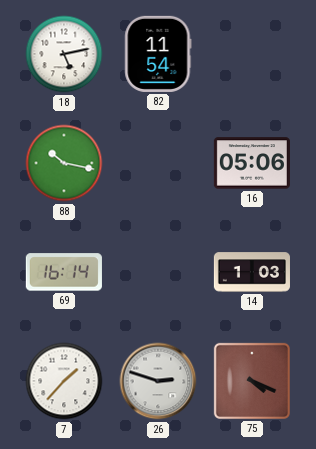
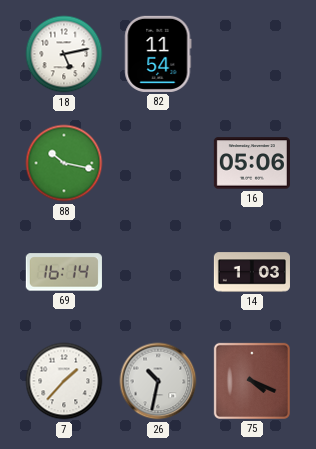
26: 2:48 -> 10:32 (158, 381)
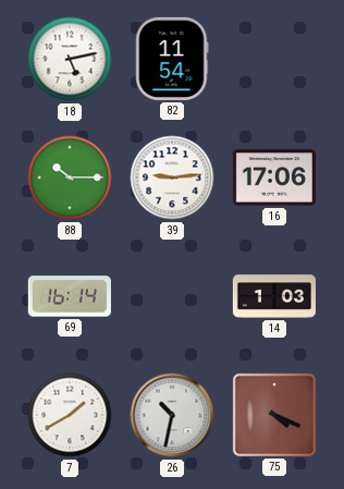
88: 10:17 -> 10:15 (70, 178)
39: none -> 9:14 (172, 178)
16: 05:06 -> 17:06 (274, 178)
7: 1:37 -> 1:40 (70, 415)
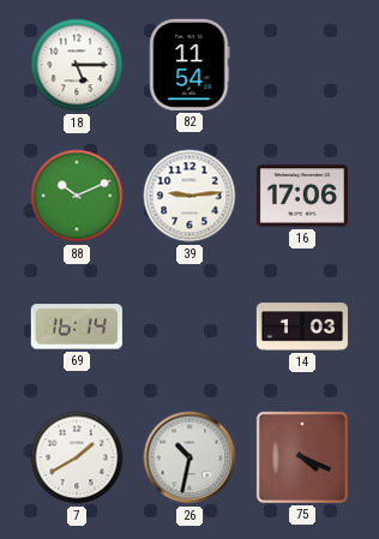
18: 5:13 -> 5:15 (77, 65)
88: 10:15 -> 10:11 (77, 196)
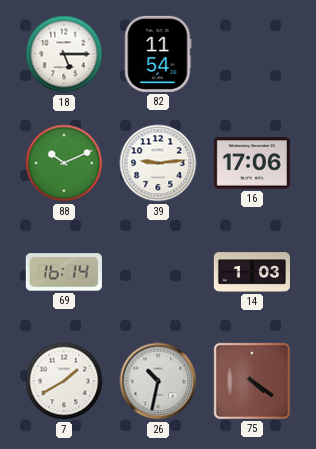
75: 4:19 -> 4:21 (252, 381)
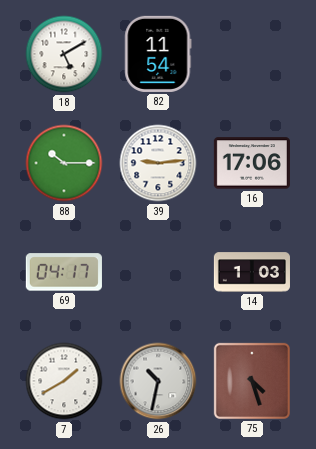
18: 5:15 -> 5:10 (64, 54)
88: 10:11 -> 10:15 (64, 163)
69: 16:14 -> 04:17 (64, 272)
75: 4:21 -> 4:27 (252, 381)
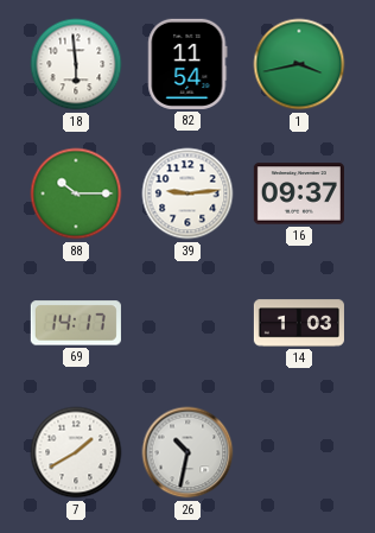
18: 5:10 -> 5:59 (76, 64)
1: none -> 3:43 (299, 64)
16: 17:06 -> 09:37 (299, 193)
69: 04:17 -> 14:17 (76, 323)
75: 4:27 -> none (252, 381)
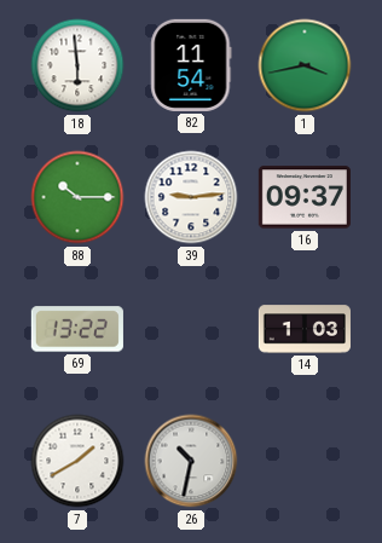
69: 14:17 -> 13:22 (77, 329)
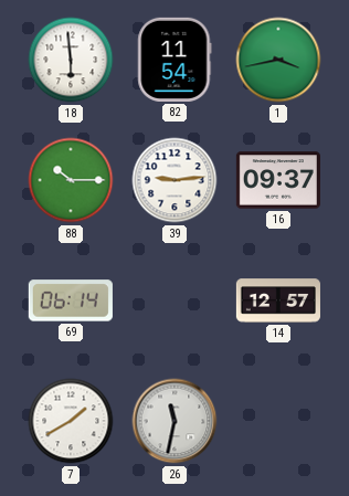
69: 13:22 -> 06:14 (71, 300)
14: 1:03 -> 12:57 (278, 300)
26: 10:32 -> 11:32 (174, 421)
